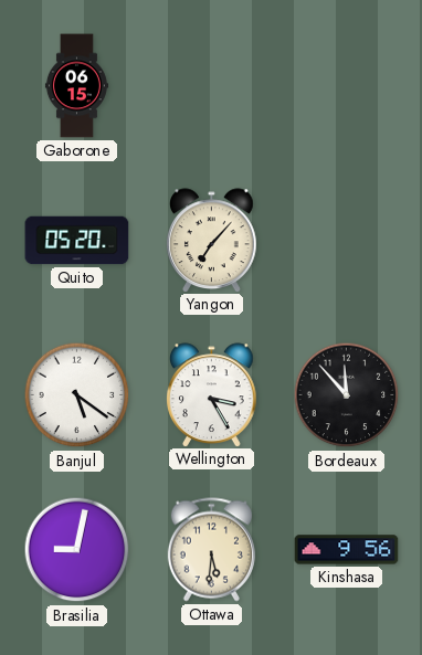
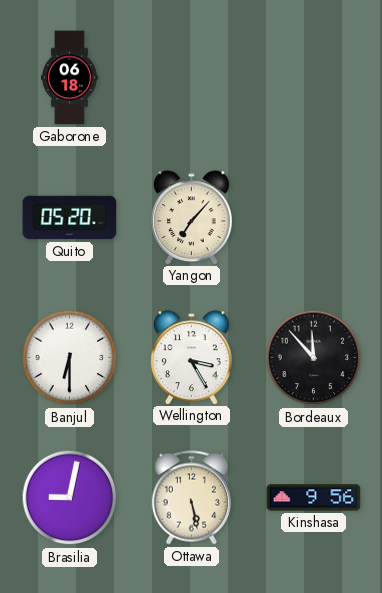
Gaborone: 06:15 -> 06:18 (69, 78)
Banjul: 5:21 -> 6:30 (70, 358)
Ottawa: 5:31 -> 5:28 (191, 498)
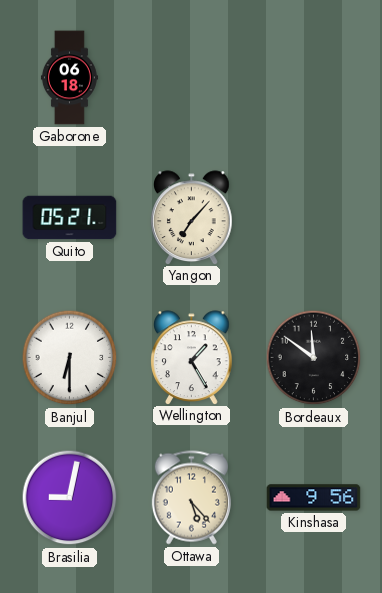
Quito: 05:20 -> 05:21 (70, 218)
Wellington: 3:25 -> 1:25 (192, 357)
Bordeaux: 11:53 -> 11:51 (314, 358)
Ottawa: 5:28 -> 5:23 (191, 498)
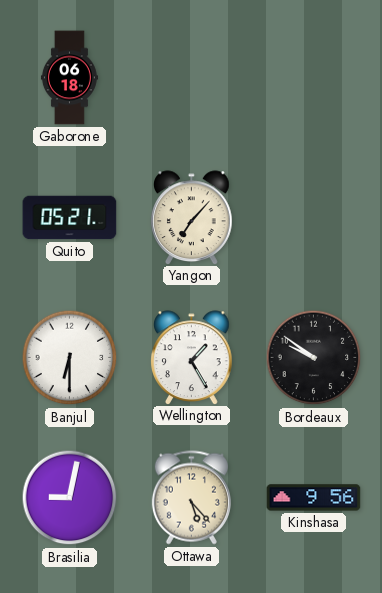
Bordeaux: 11:51 -> 9:51 (314, 358)
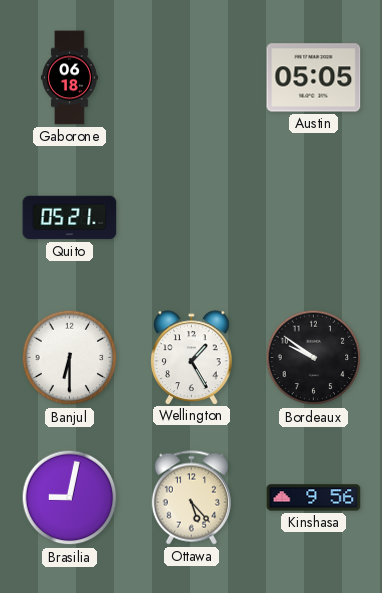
Austin: none -> 05:05 (314, 78)
Yangon: 7:07 -> none (192, 217)
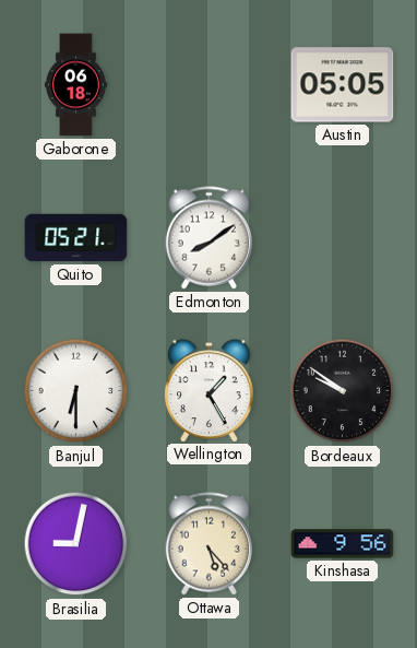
Edmonton: none -> 8:09 (208, 238)
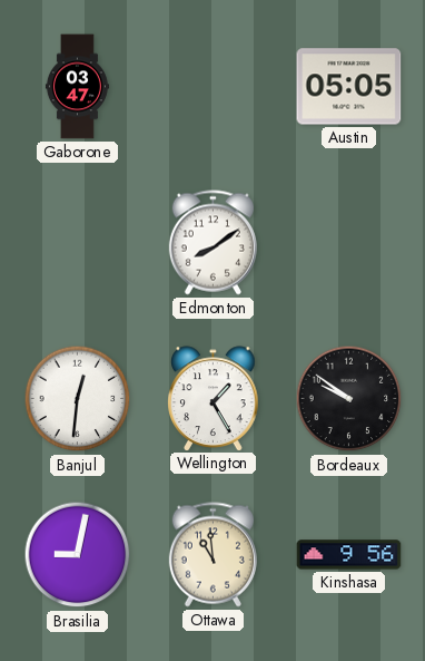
Gaborone: 06:18 -> 03:47 (77, 87)
Quito: 05:21 -> none (76, 238)
Banjul: 6:30 -> 12:31 (78, 399)
Ottawa: 5:23 -> 10:59 (212, 555)
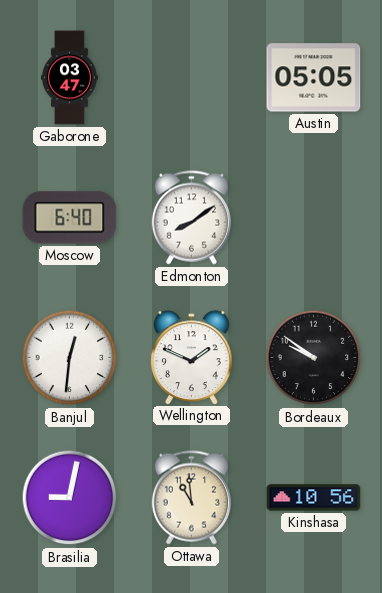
Moscow: none -> 6:40 (70, 218)
Wellington: 1:25 -> 1:49 (192, 357)
Kinshasa: 9:56 -> 10:56 (314, 498)
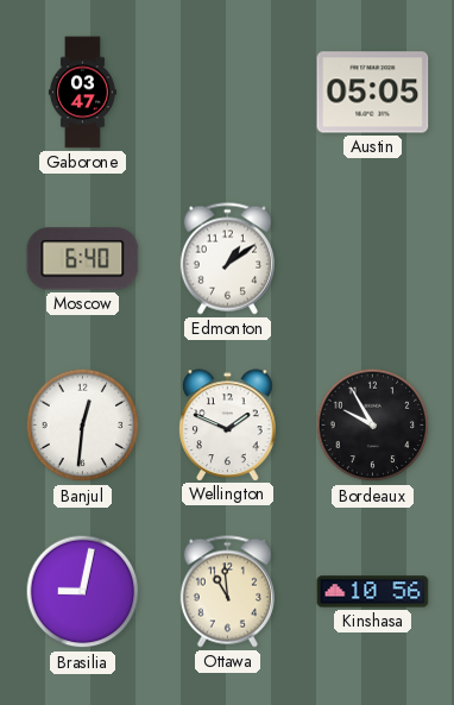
Edmonton: 8:09 -> 1:09 (227, 259)
Bordeaux: 9:51 -> 9:55 (373, 426)
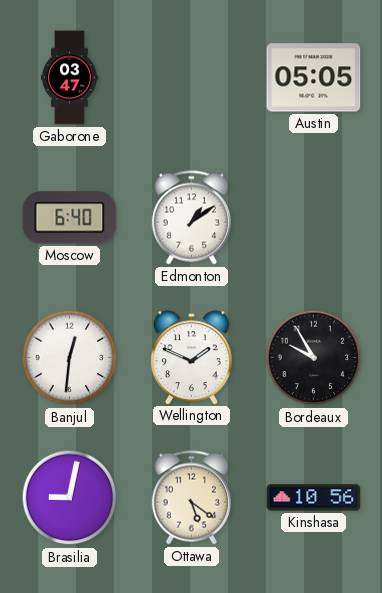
Ottawa: 10:59 -> 5:21 (191, 498)
